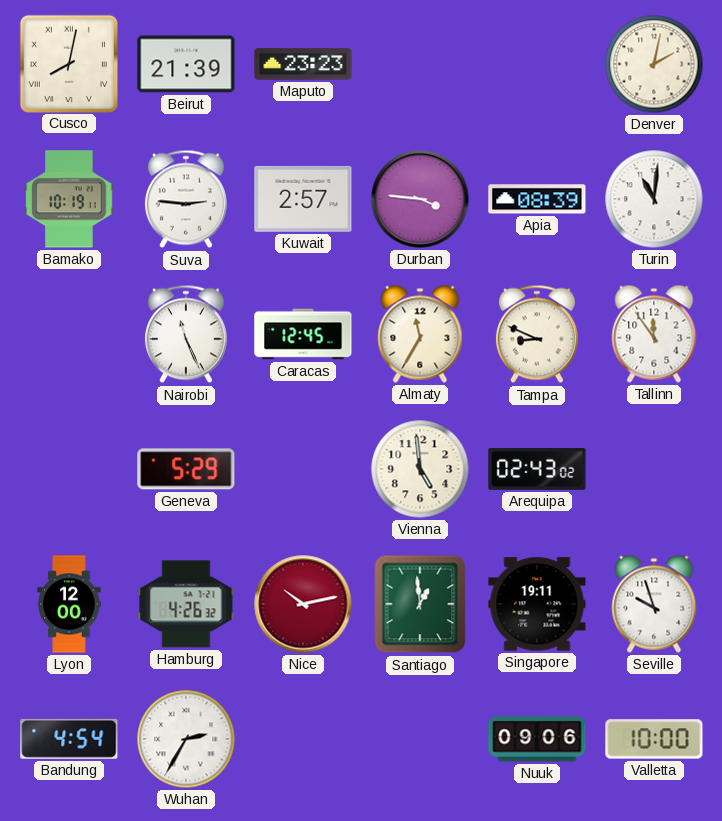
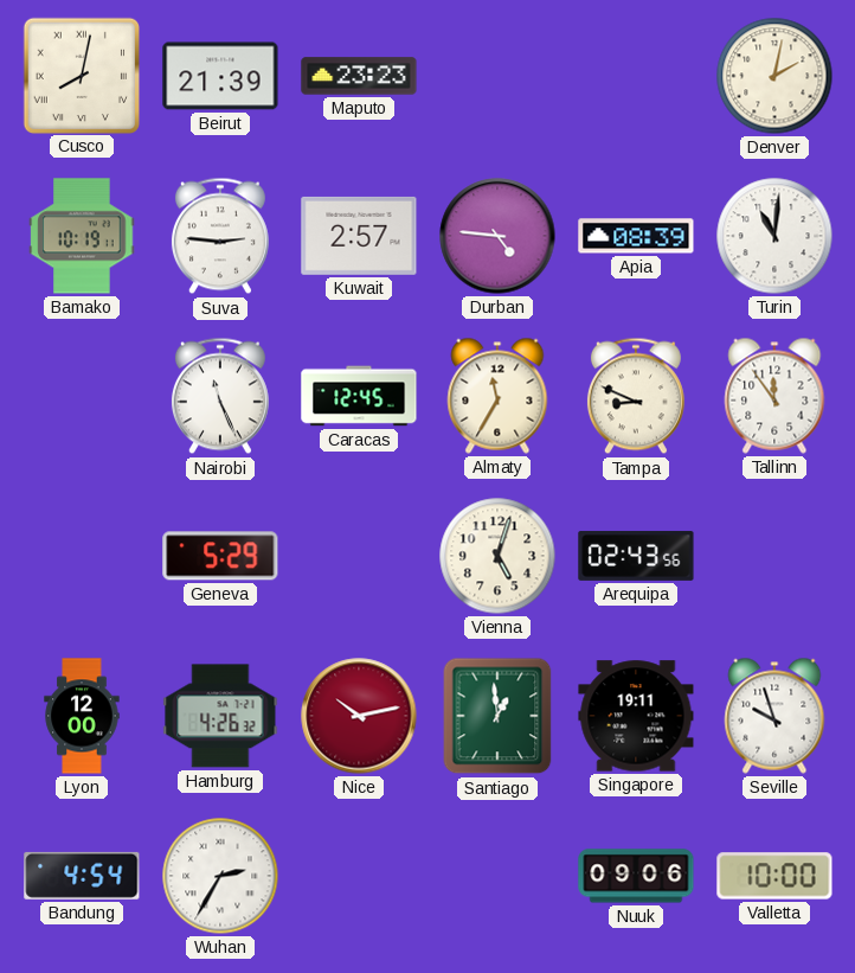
Durban: 3:46 -> 4:46 (497, 236)
Vienna: 4:59 -> 5:03 (497, 556)
Arequipa: 02:43:02 -> 02:43:56 (636, 556)
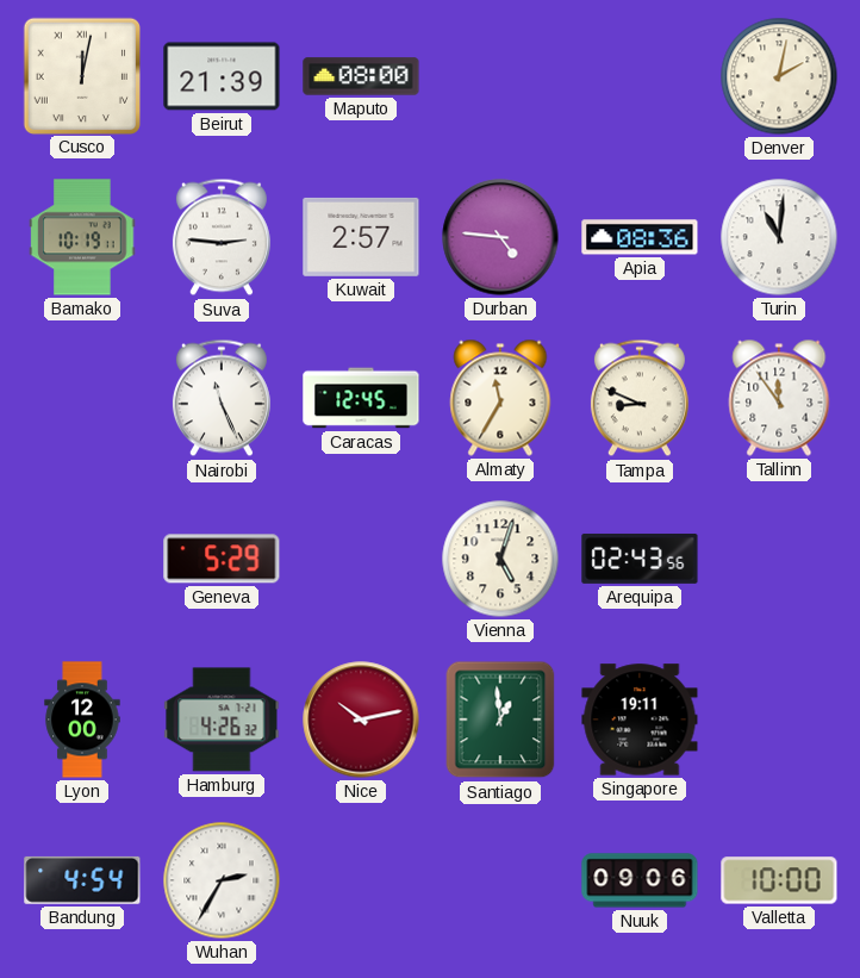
Cusco: 8:02 -> 12:02 (81, 75)
Maputo: 23:23 -> 08:00 (361, 76)
Apia: 08:39 -> 08:36 (640, 237)
Seville: 9:57 -> none (774, 716)
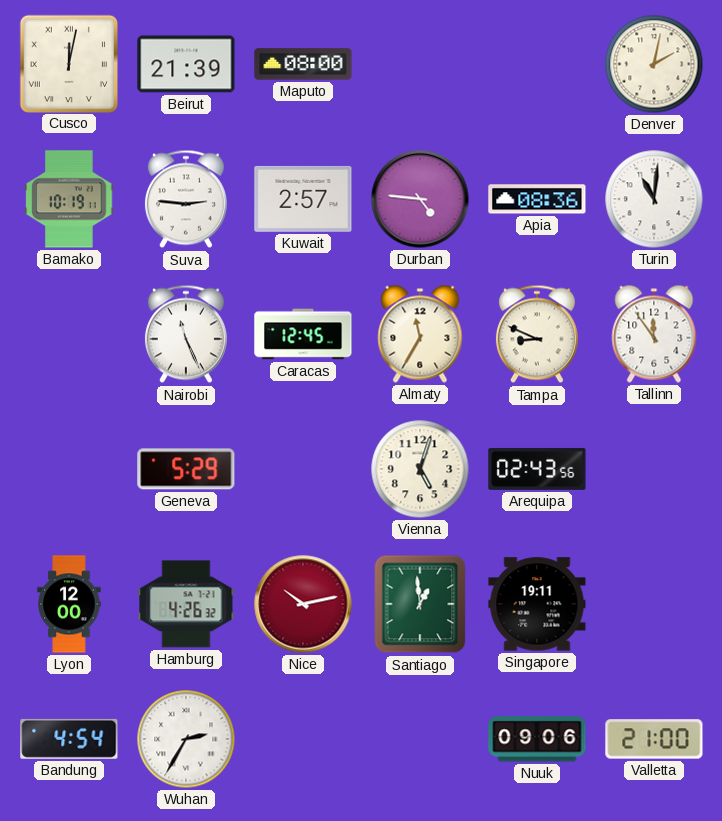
Valletta: 10:00 -> 21:00 (654, 739)
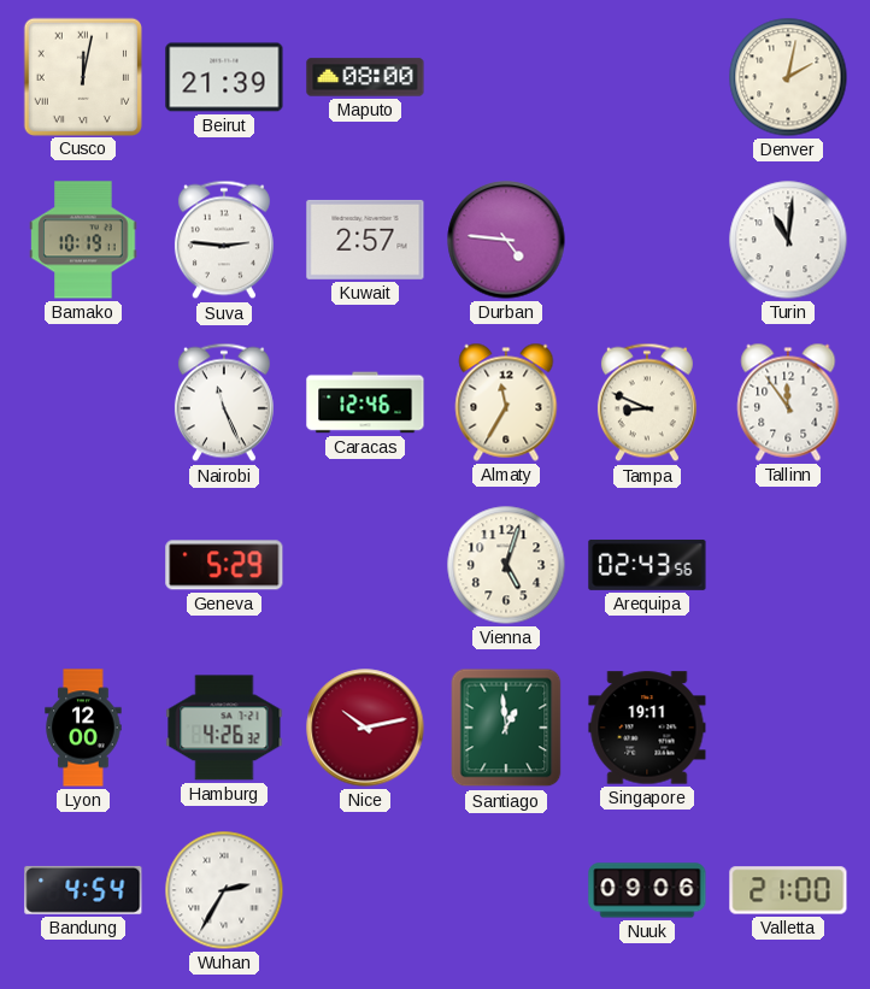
Apia: 08:36 -> none (537, 199)
Caracas: 12:45 -> 12:46 (365, 402)
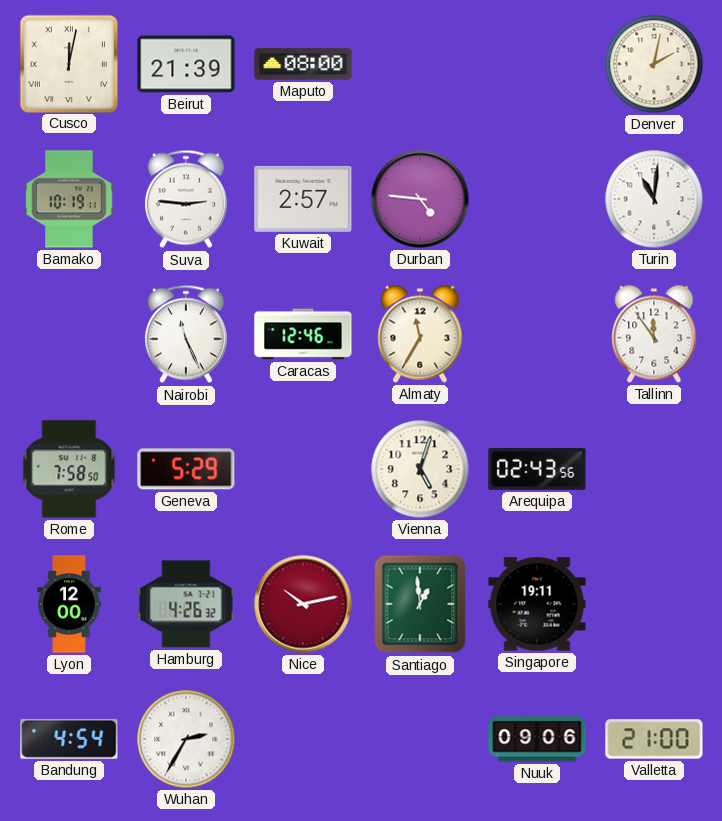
Tampa: 8:49 -> none (647, 402)
Rome: none -> 7:58 (69, 469)
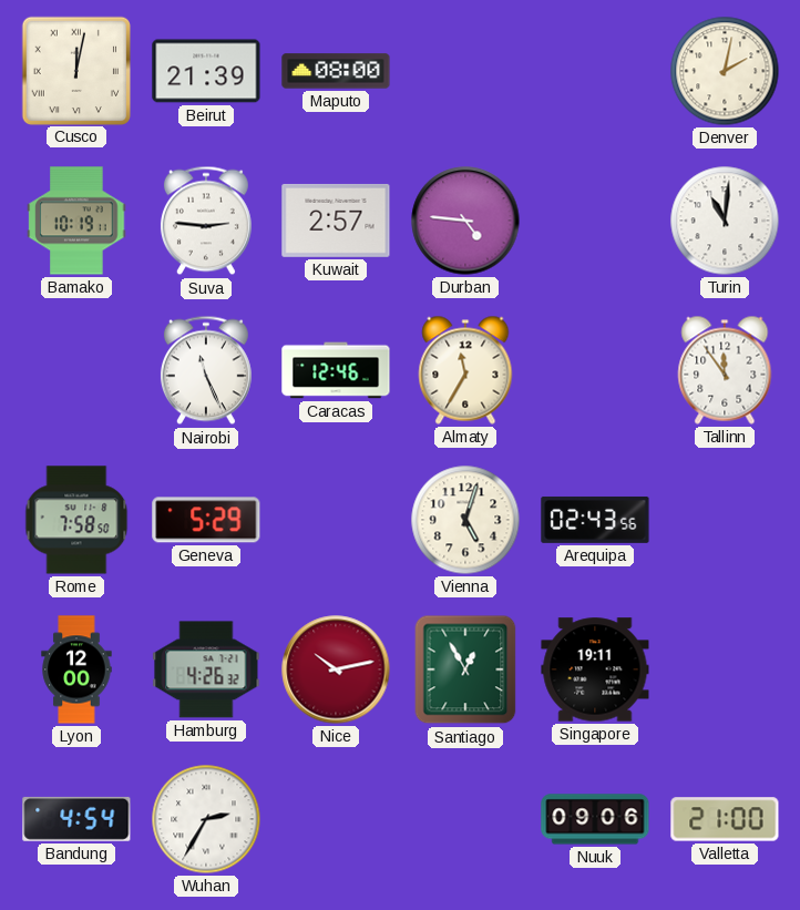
Santiago: 12:59 -> 12:55 (465, 669)
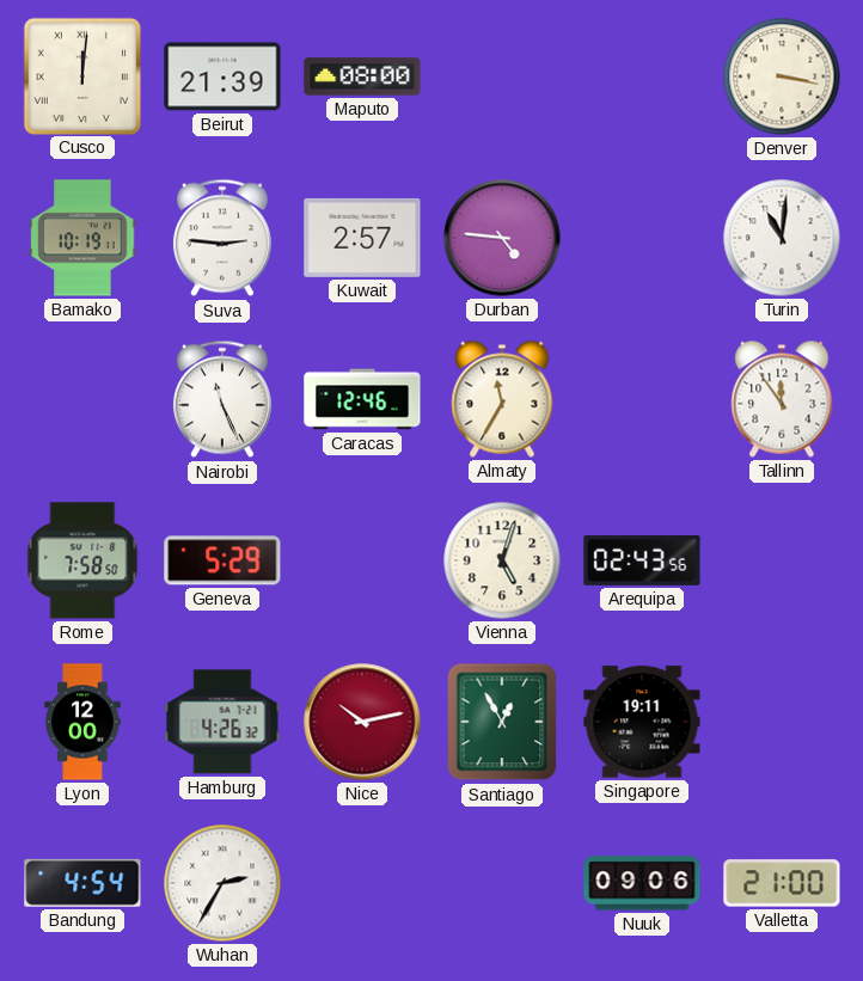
Cusco: 12:02 -> 12:01 (81, 75)
Denver: 2:02 -> 3:17 (782, 76)
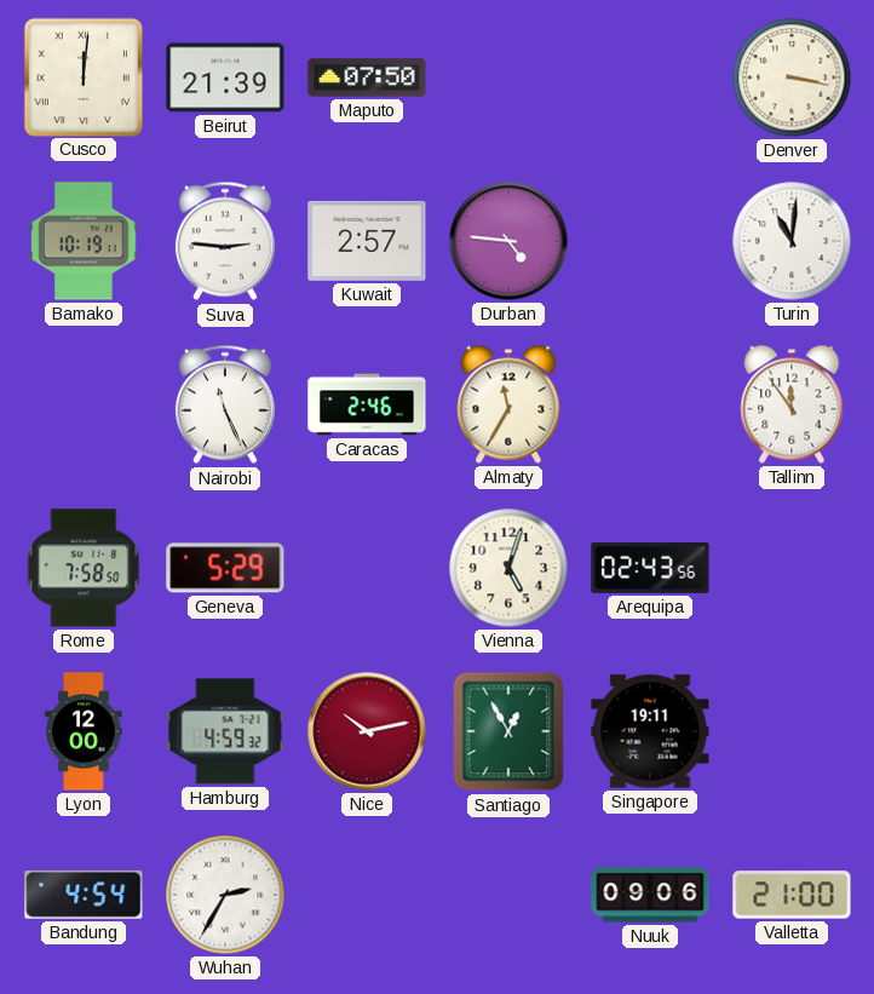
Maputo: 08:00 -> 07:50 (367, 77)
Caracas: 12:46 -> 2:46 (367, 404)
Hamburg: 4:26 -> 4:59 (225, 731)
